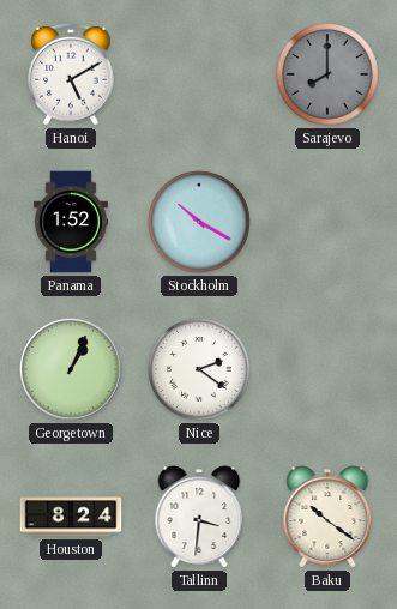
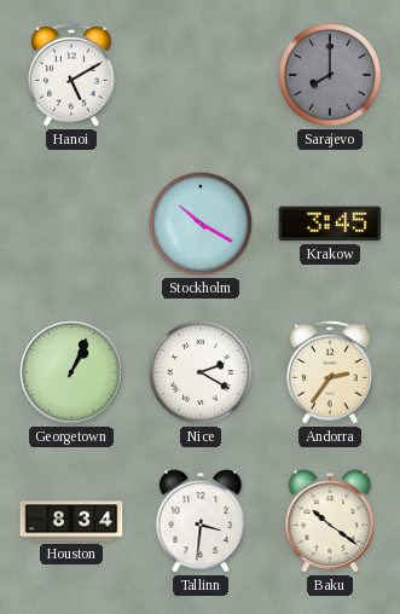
Panama: 1:52 -> none (71, 222)
Krakow: none -> 3:45 (330, 224)
Nice: 2:21 -> 2:20 (201, 372)
Andorra: none -> 2:36 (330, 372)
Houston: 8:24 -> 8:34 (71, 521)
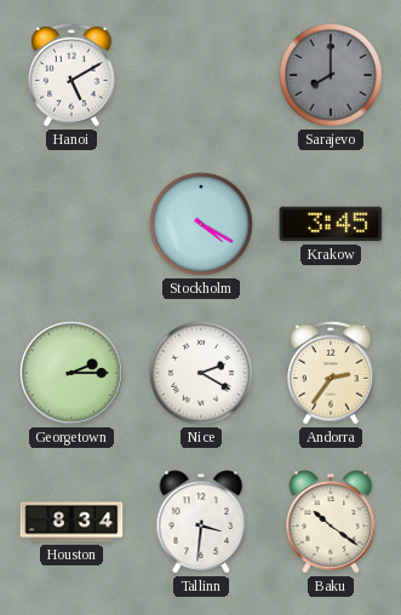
Stockholm: 10:20 -> 4:20 (201, 224)
Georgetown: 1:04 -> 2:15 (71, 373)
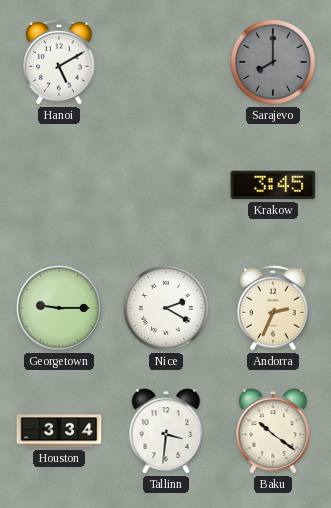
Stockholm: 4:20 -> none (201, 224)
Georgetown: 2:15 -> 9:15 (59, 308)
Andorra: 2:36 -> 2:34 (273, 308)
Houston: 8:34 -> 3:34 (59, 431)
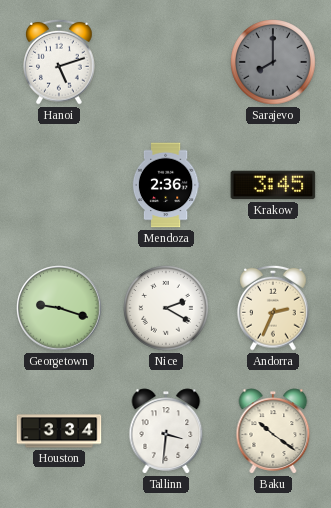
Hanoi: 5:10 -> 5:12 (59, 62)
Mendoza: none -> 2:36 (166, 185)
Georgetown: 9:15 -> 9:18 (59, 308)
